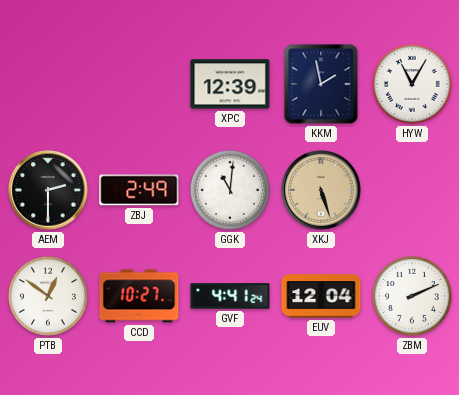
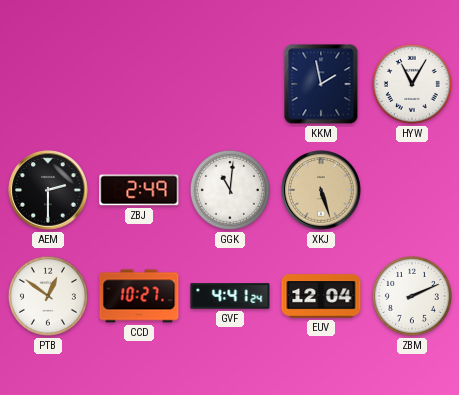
XPC: 12:39 -> none (230, 84)
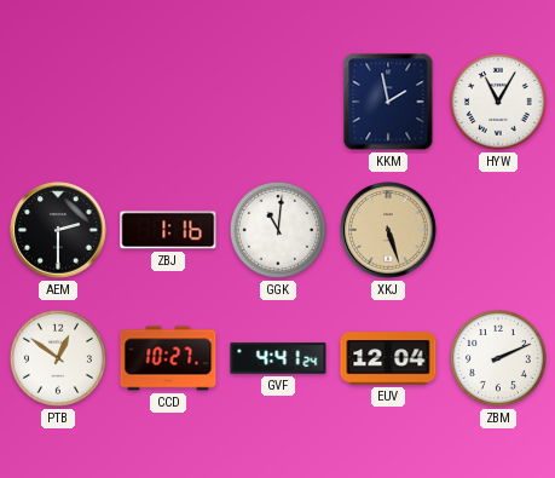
ZBJ: 2:49 -> 1:16 (168, 230)
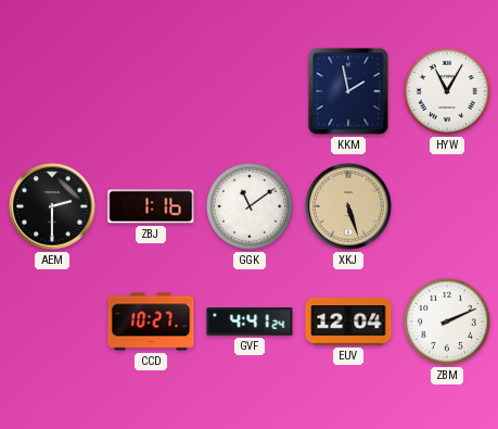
GGK: 11:01 -> 11:09 (250, 206)
PTB: 12:51 -> none (58, 358)
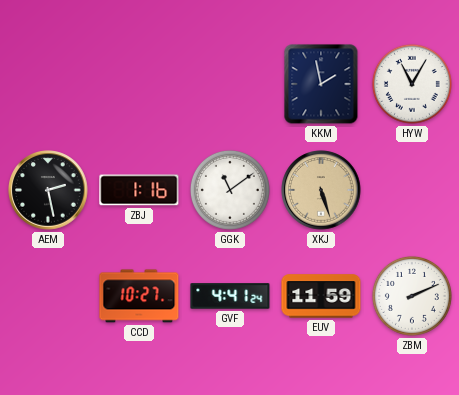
AEM: 2:30 -> 2:28 (48, 190)
EUV: 12:04 -> 11:59 (321, 296)
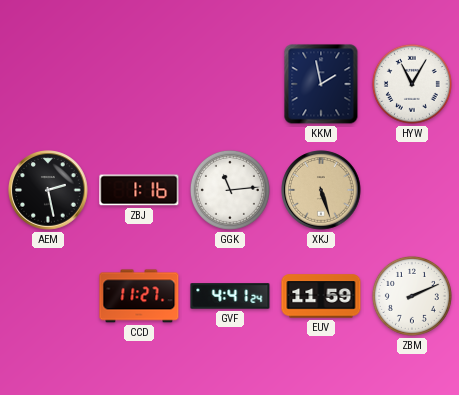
GGK: 11:09 -> 11:14 (230, 190)
CCD: 10:27 -> 11:27 (139, 296)
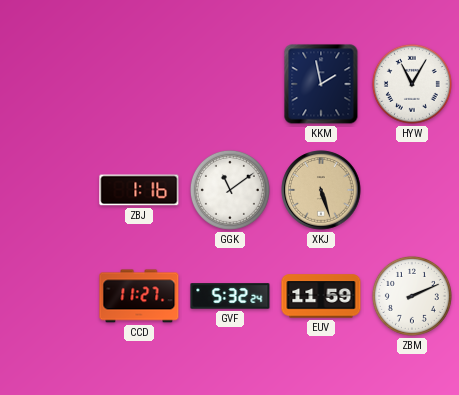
AEM: 2:28 -> none (48, 190)
GGK: 11:14 -> 11:09 (230, 190)
GVF: 4:41 -> 5:32 (230, 296)
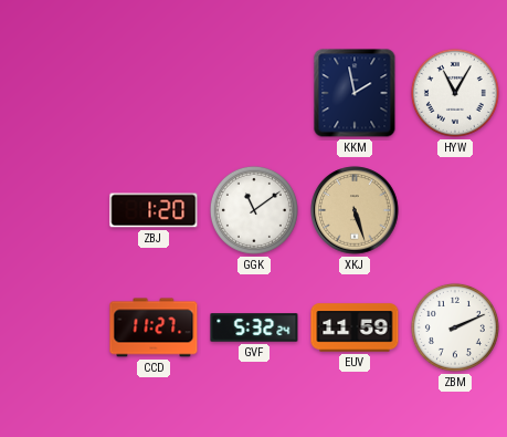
ZBJ: 1:16 -> 1:20 (154, 210)
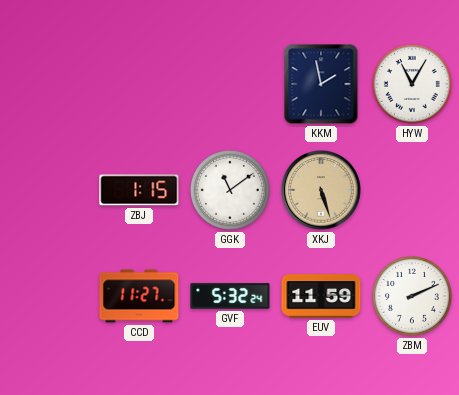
ZBJ: 1:20 -> 1:15 (139, 190)
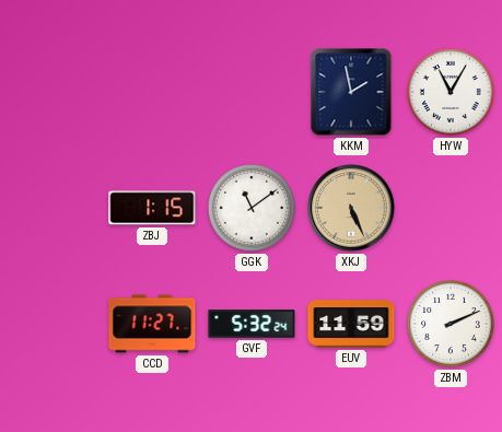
XKJ: 5:27 -> 5:26 (351, 208)
